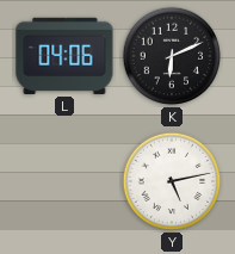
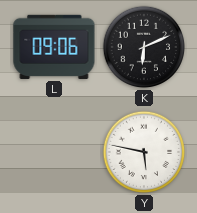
L: 04:06 -> 09:06 (54, 47)
Y: 5:13 -> 5:47 (144, 152)
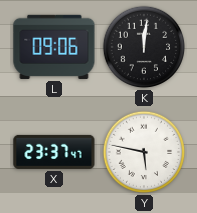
K: 6:11 -> 12:01 (144, 47)
X: none -> 23:37 (54, 152)
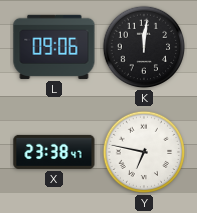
X: 23:37 -> 23:38 (54, 152)
Y: 5:47 -> 6:47 (144, 152)
